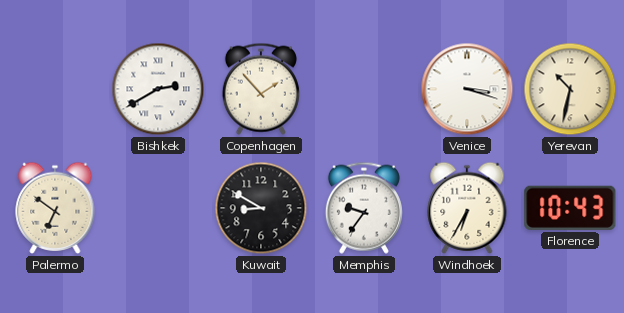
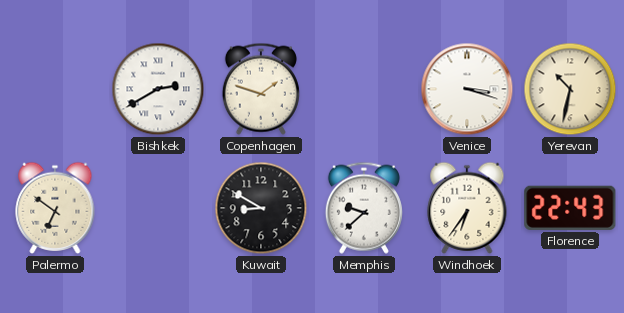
Copenhagen: 1:53 -> 1:48 (261, 89)
Memphis: 9:36 -> 9:38 (364, 208)
Windhoek: 6:35 -> 6:36 (467, 208)
Florence: 10:43 -> 22:43 (570, 208)
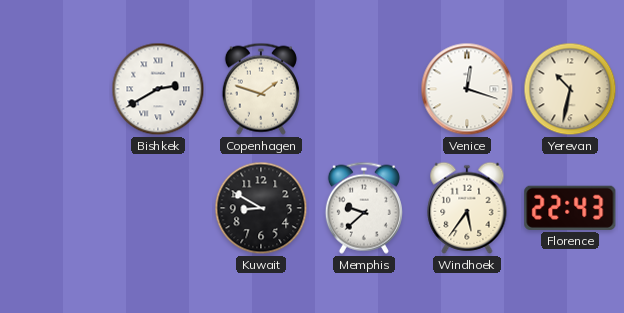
Venice: 3:18 -> 12:18 (467, 89)
Palermo: 6:51 -> none (55, 208)
Windhoek: 6:36 -> 5:36 (467, 208)
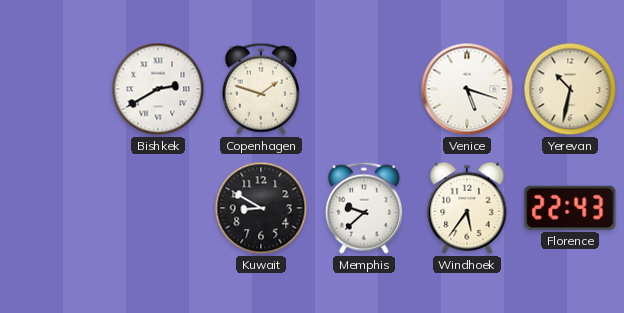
Venice: 12:18 -> 5:18 (467, 89)
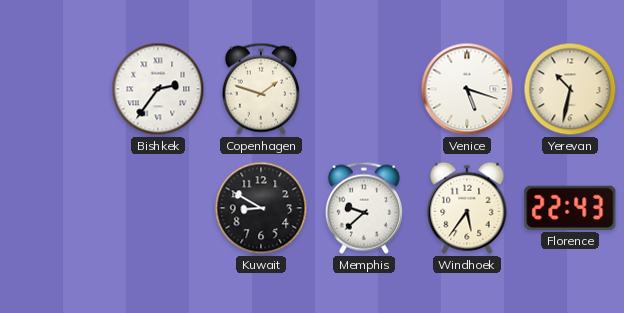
Bishkek: 2:40 -> 2:36 (158, 89)
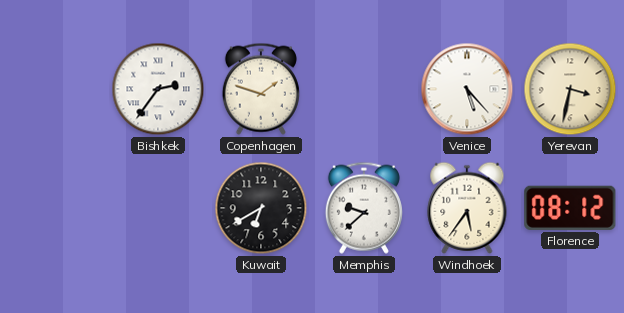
Venice: 5:18 -> 5:23 (467, 89)
Yerevan: 10:32 -> 3:32 (570, 89)
Kuwait: 8:50 -> 6:40 (261, 208)
Florence: 22:43 -> 08:12 (570, 208)
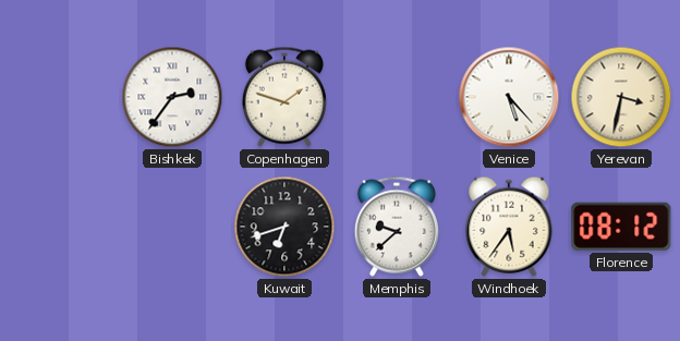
Kuwait: 6:40 -> 6:42 (284, 227)
